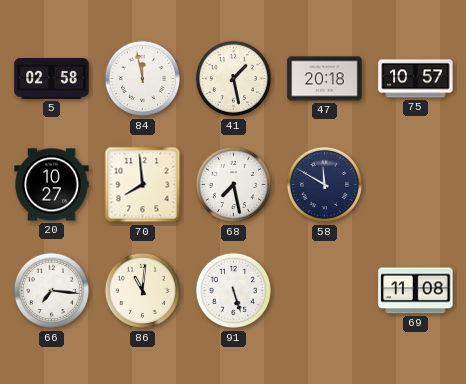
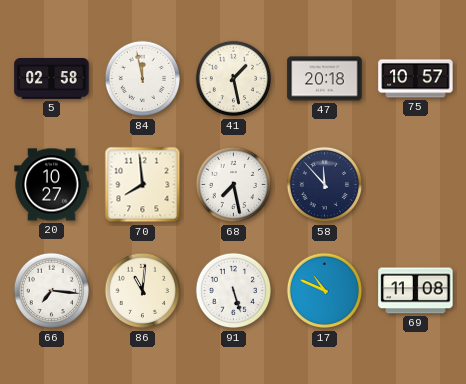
58: 11:50 -> 11:53 (325, 185)
17: none -> 10:49 (325, 291)
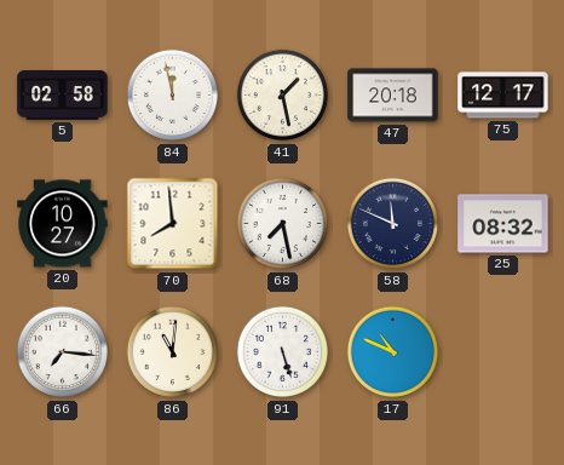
75: 10:57 -> 12:17 (503, 96)
58: 11:53 -> 11:49 (393, 224)
25: none -> 08:32 (503, 224)
69: 11:08 -> none (416, 291)
